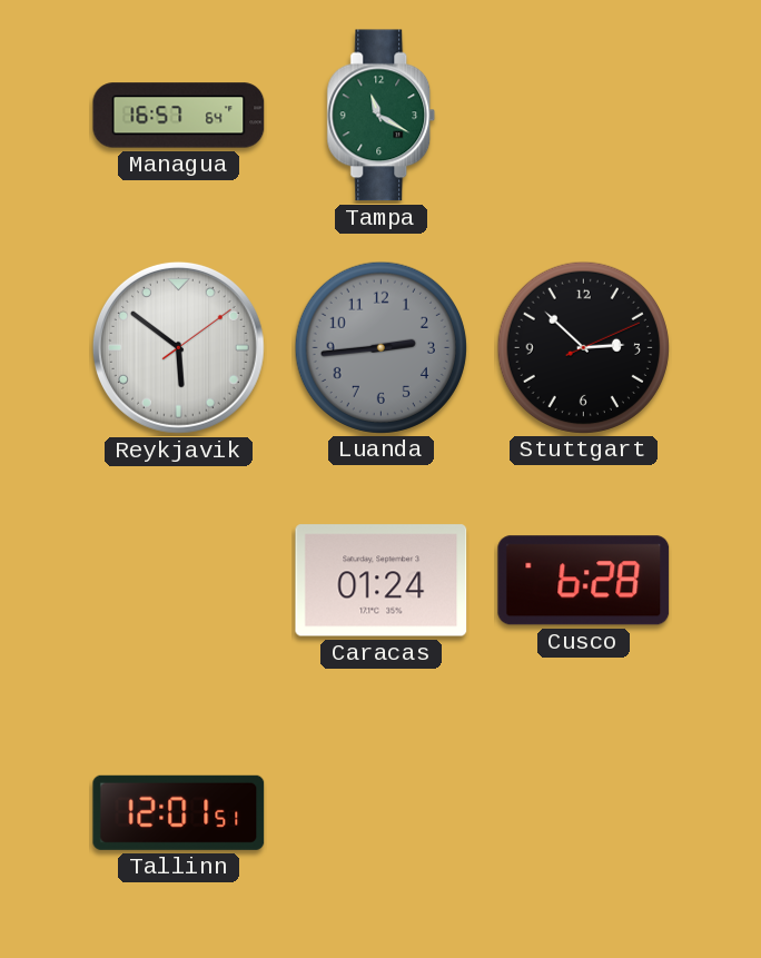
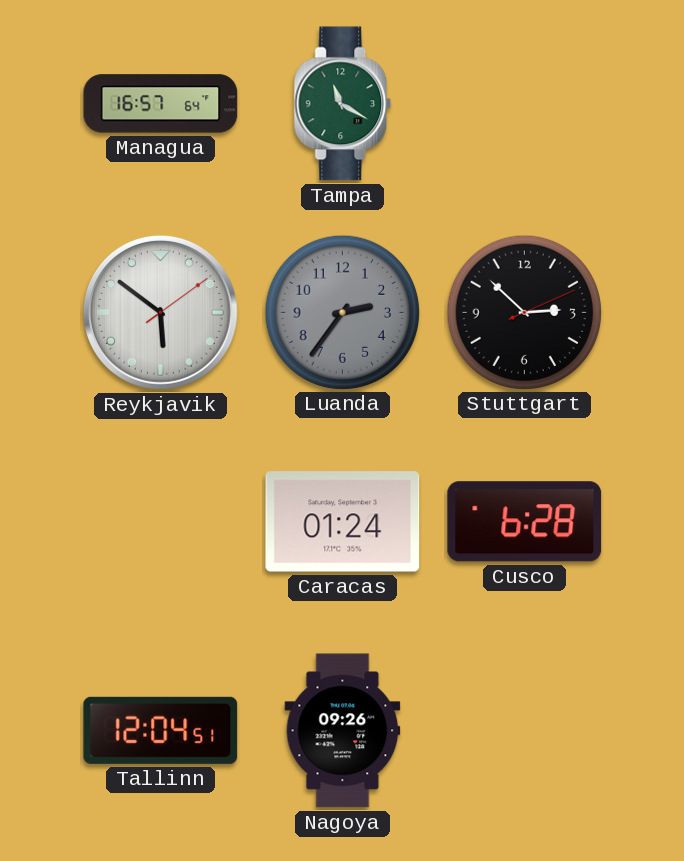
Luanda: 2:44 -> 2:36 (342, 312)
Tallinn: 12:01 -> 12:04 (161, 730)
Nagoya: none -> 09:26 (343, 731)
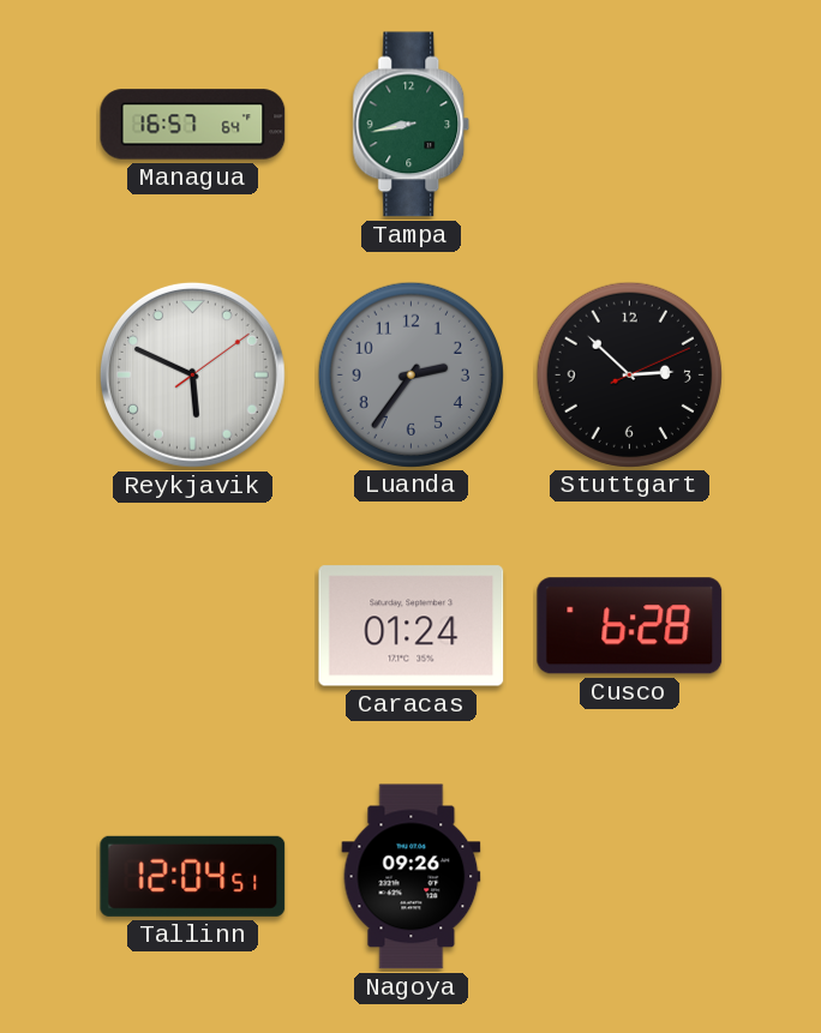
Tampa: 11:20 -> 8:43 (412, 125)
Reykjavik: 5:51 -> 5:49 (192, 374)
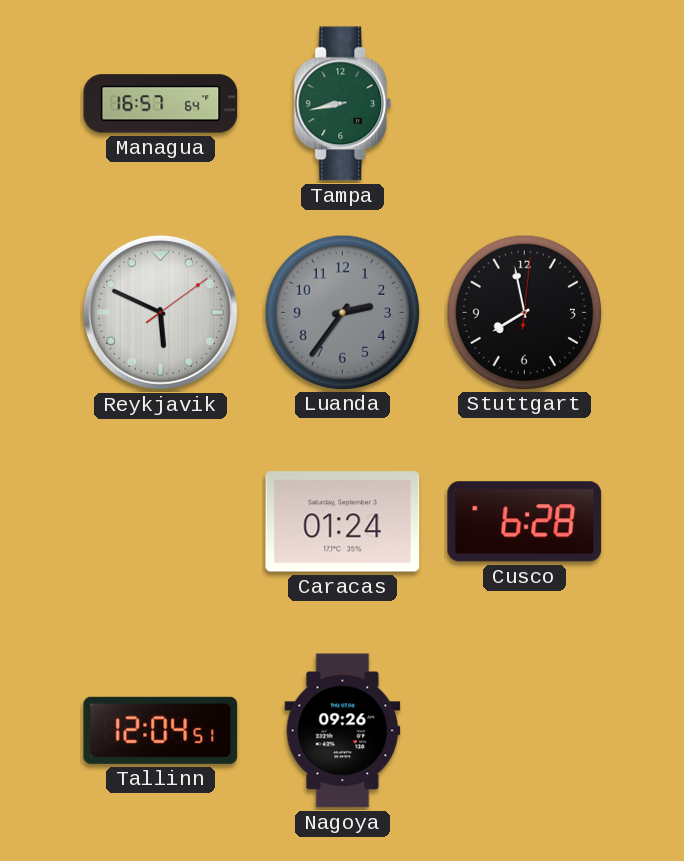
Stuttgart: 2:52 -> 7:58 (524, 312)
